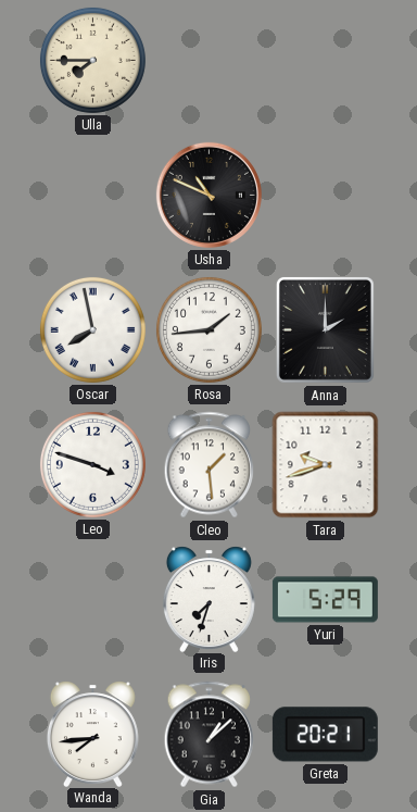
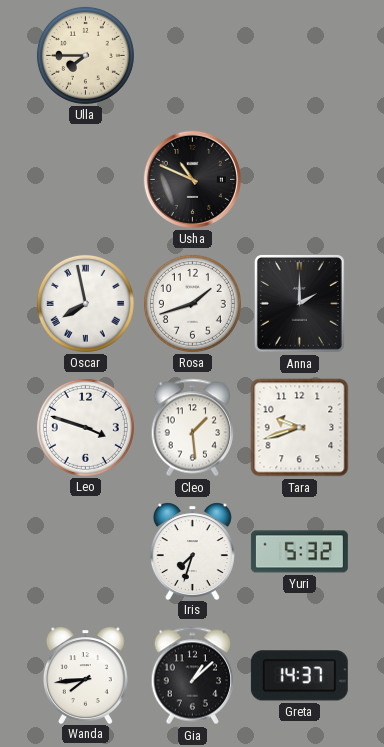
Rosa: 1:44 -> 1:42 (192, 303)
Yuri: 5:29 -> 5:32 (299, 552)
Greta: 20:21 -> 14:37 (299, 676)
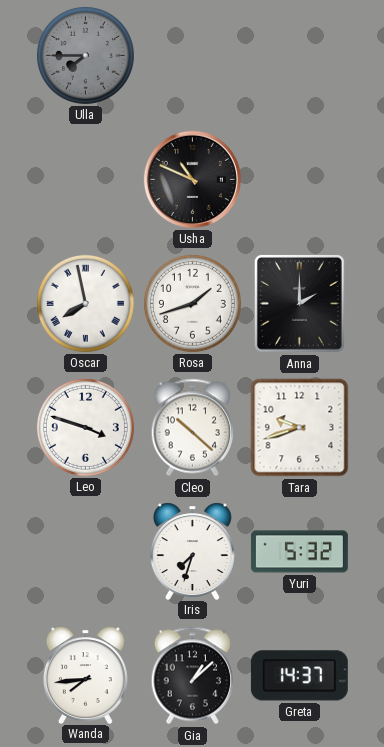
Ulla dial: cream -> grey (85, 55)
Cleo: 1:29 -> 10:22 (193, 428)
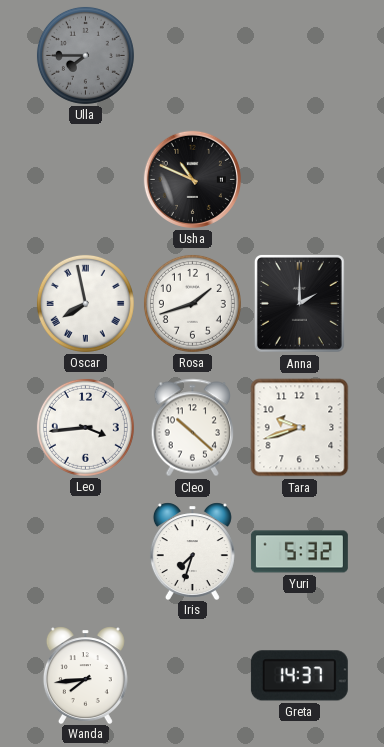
Leo: 3:48 -> 3:44 (85, 427)
Gia: 1:08 -> none (193, 676)
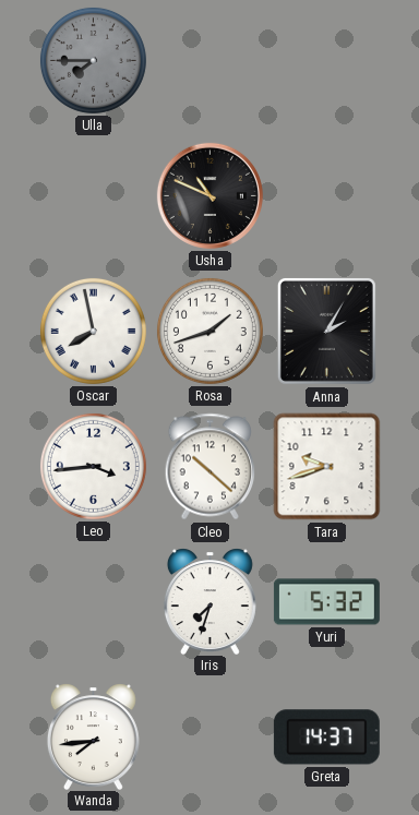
Anna: 2:00 -> 2:05 (326, 331)
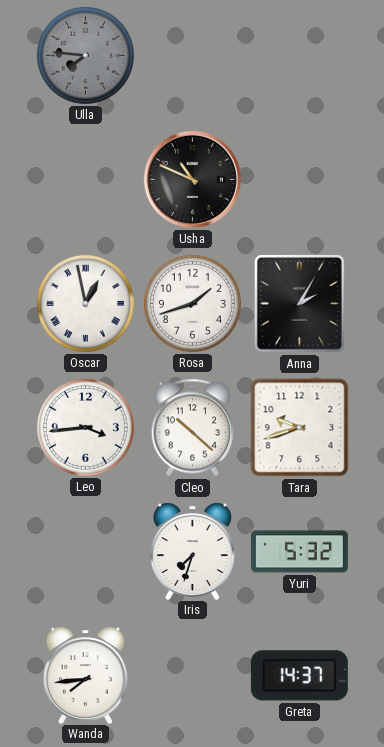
Ulla: 7:45 -> 7:46 (85, 55)
Oscar: 7:58 -> 12:58 (85, 303)
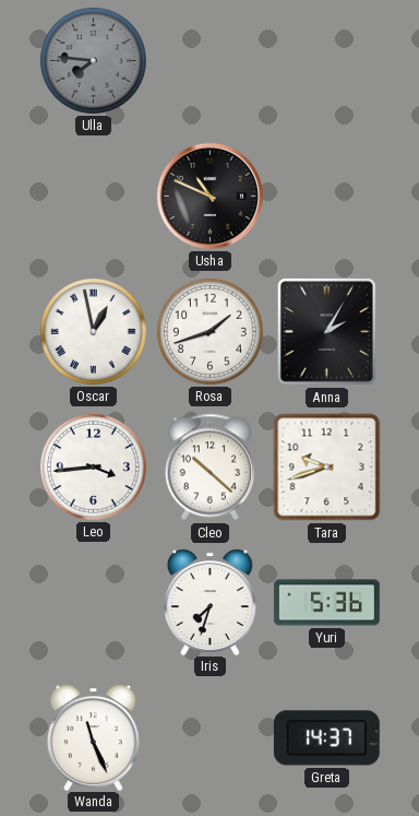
Yuri: 5:32 -> 5:36 (326, 603)
Wanda: 7:44 -> 11:26 (93, 737)
